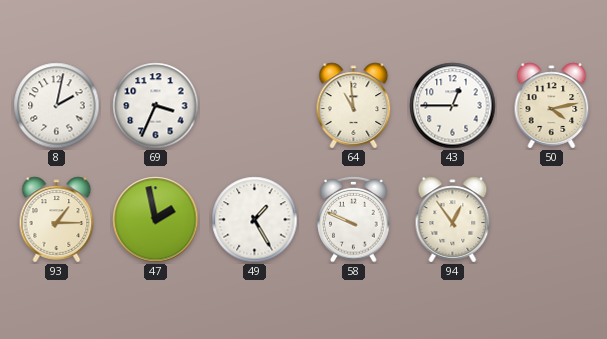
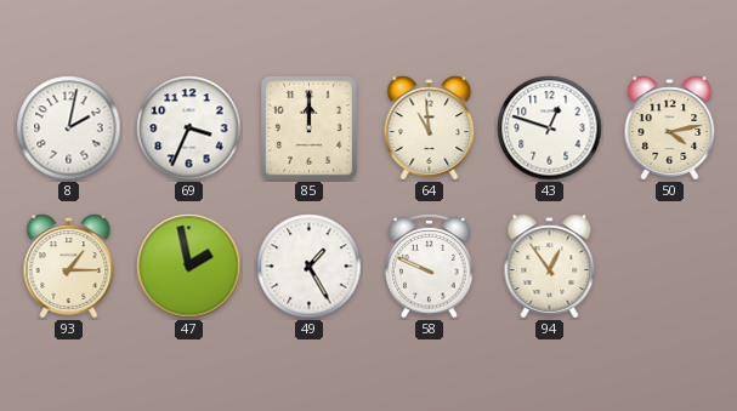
85: none -> 12:00 (308, 127)
43: 12:45 -> 12:48 (550, 129)
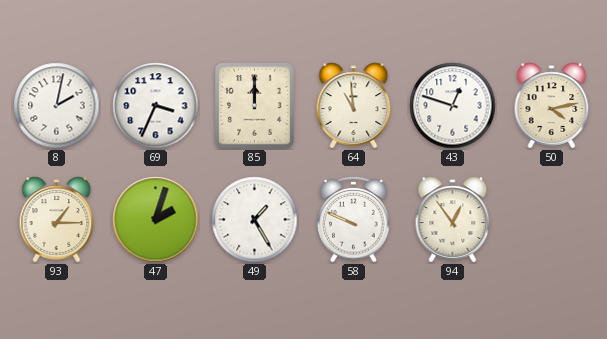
47: 1:58 -> 2:03 (156, 220)
